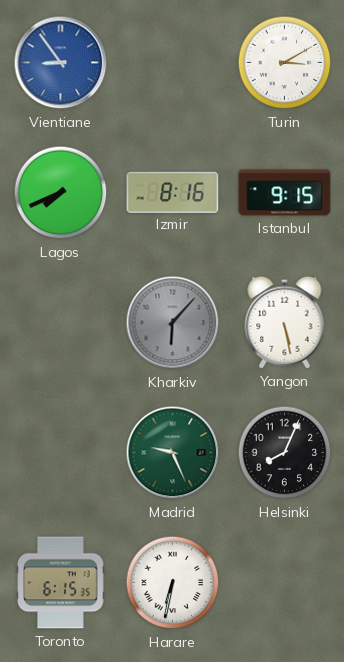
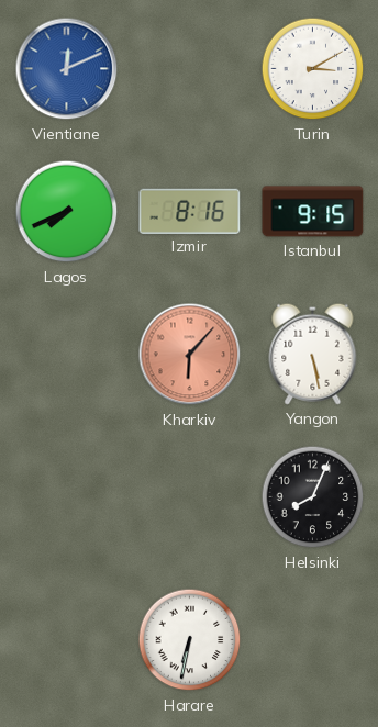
Vientiane: 8:54 -> 12:11 (67, 69)
Kharkiv dial: grey -> salmon (190, 355)
Madrid: 9:26 -> none (173, 453)
Toronto: 6:15 -> none (61, 583)
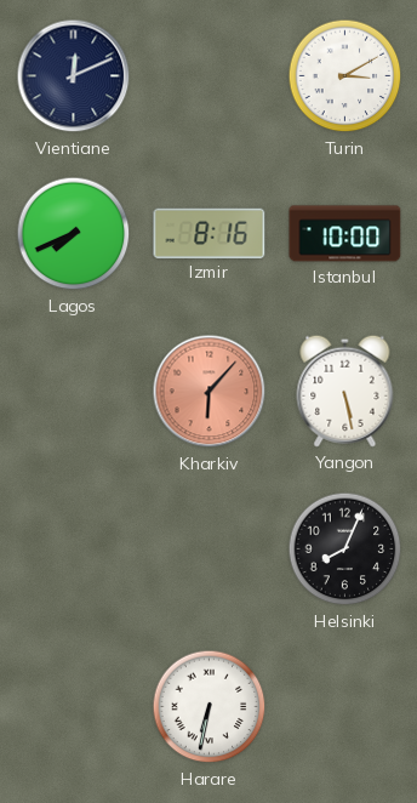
Vientiane dial: blue -> navy (74, 76)
Istanbul: 9:15 -> 10:00 (345, 234)
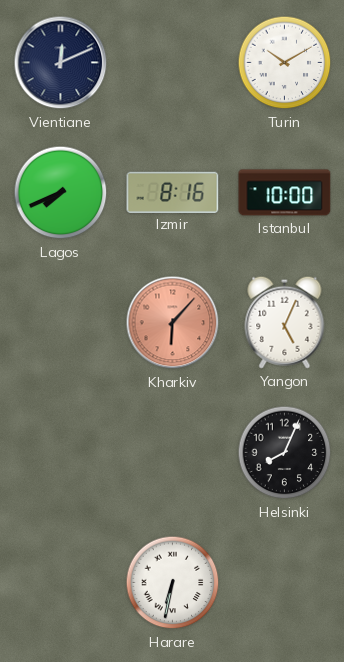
Turin: 3:10 -> 10:10 (285, 63)
Yangon: 5:28 -> 5:04 (285, 322)
